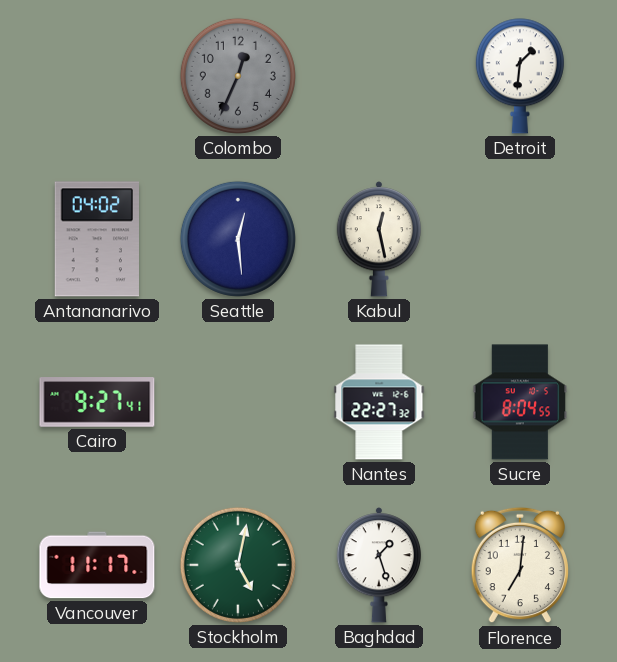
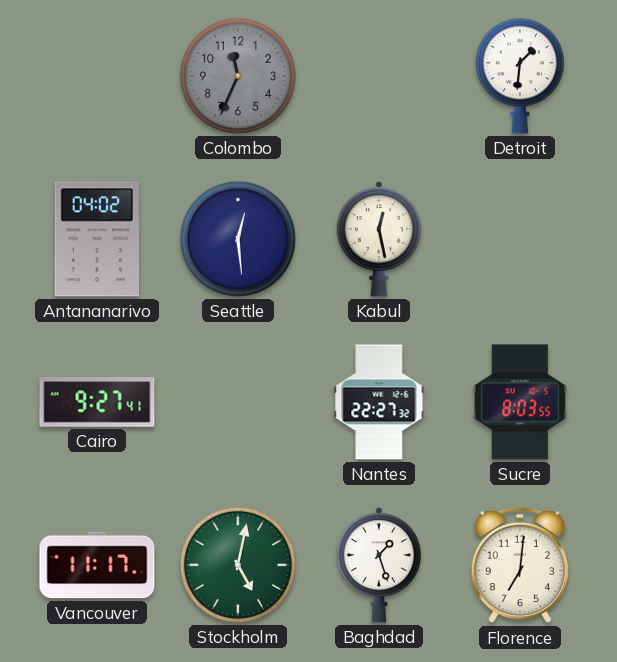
Colombo: 12:34 -> 11:34 (238, 76)
Sucre: 8:04 -> 8:03 (520, 402)
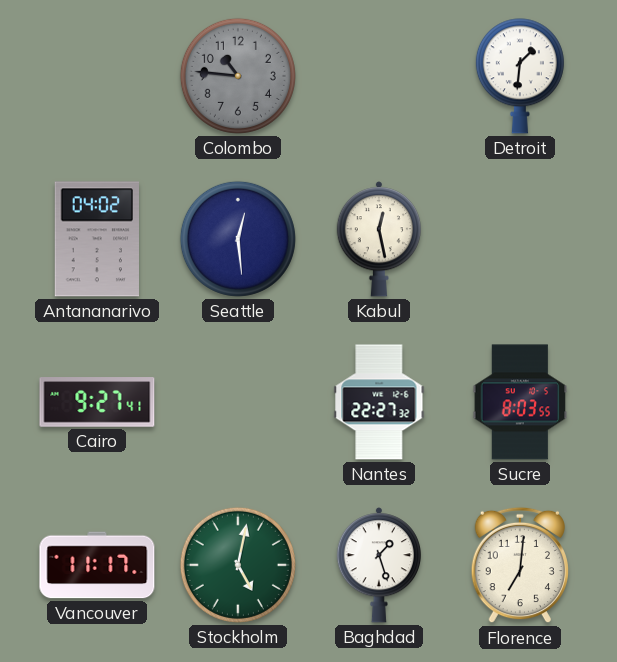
Colombo: 11:34 -> 10:46 (238, 76)
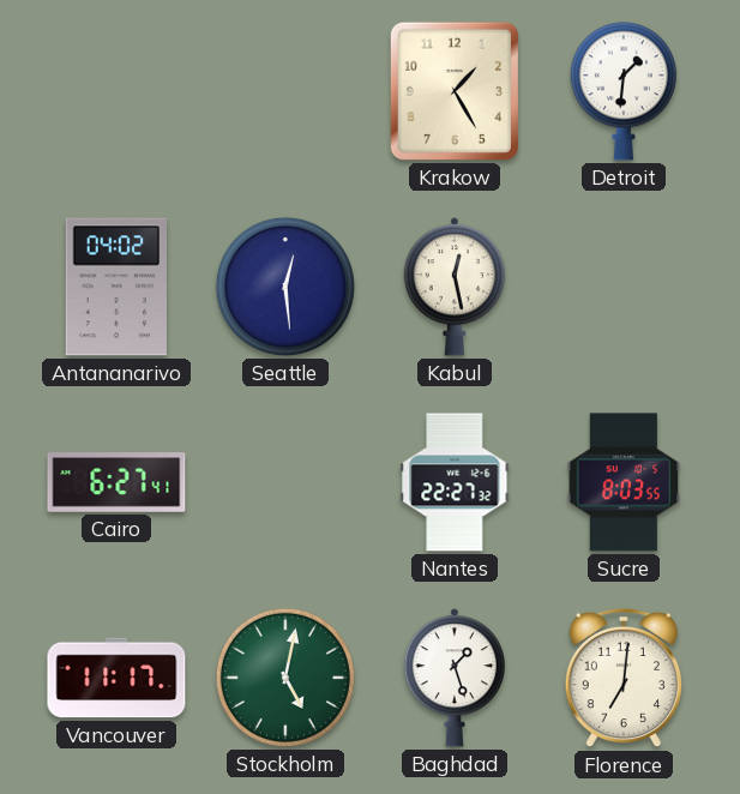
Colombo: 10:46 -> none (238, 76)
Krakow: none -> 1:25 (455, 91)
Cairo: 9:27 -> 6:27 (116, 482)
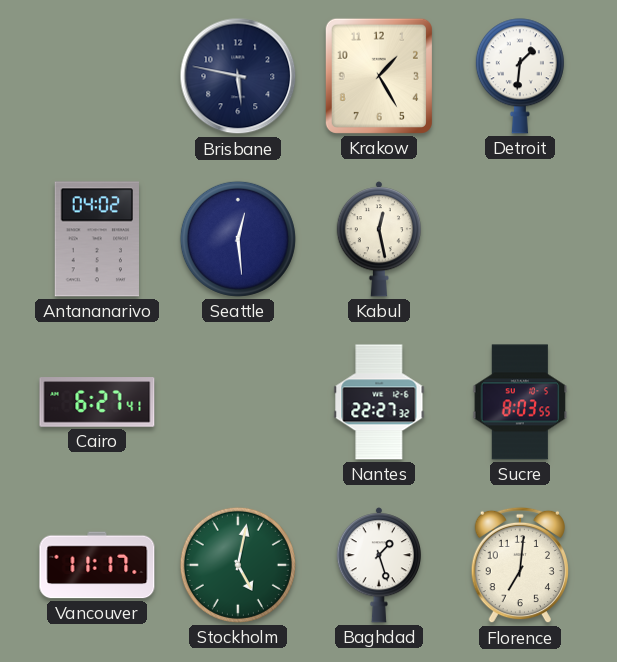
Brisbane: none -> 5:47 (238, 76)
